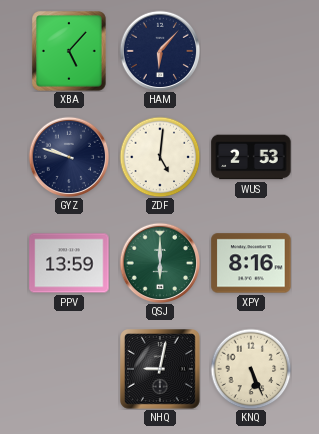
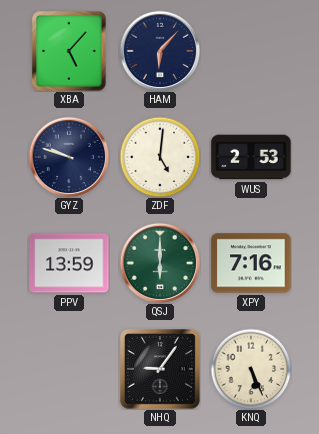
XPY: 8:16 -> 7:16 (251, 263)
NHQ: 9:02 -> 9:06 (161, 370)
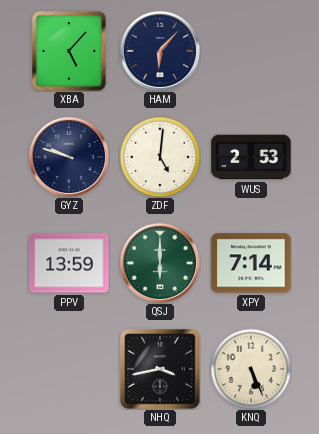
XPY: 7:16 -> 7:14 (251, 263)
NHQ: 9:06 -> 3:43 (161, 370)
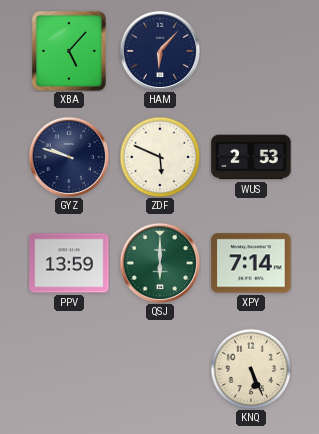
ZDF: 5:01 -> 5:49 (160, 157)
NHQ: 3:43 -> none (161, 370)
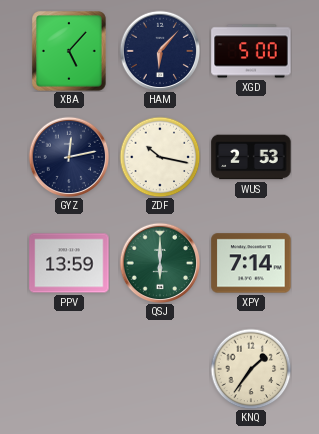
XGD: none -> 5:00 (251, 51)
GYZ: 9:48 -> 12:13 (69, 157)
ZDF: 5:49 -> 10:17 (160, 157)
KNQ: 5:26 -> 1:36 (251, 369)
